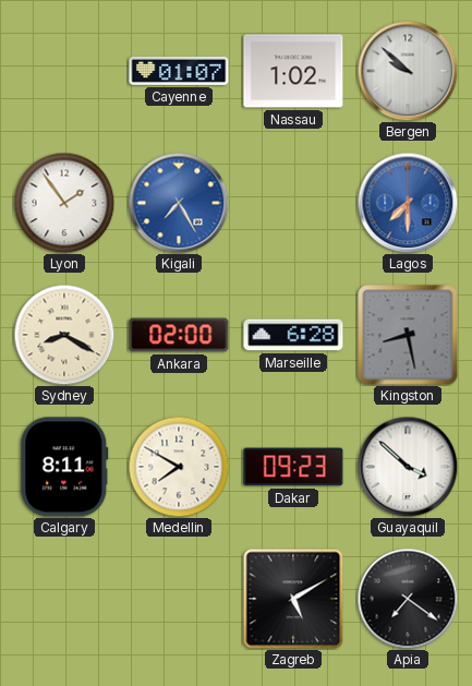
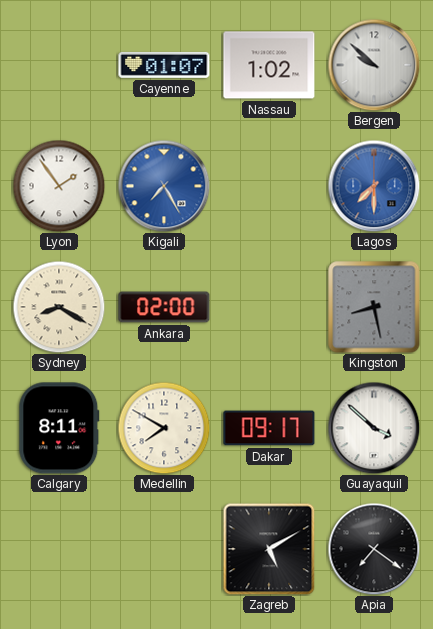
Marseille: 6:28 -> none (293, 335)
Dakar: 09:23 -> 09:17 (269, 428)
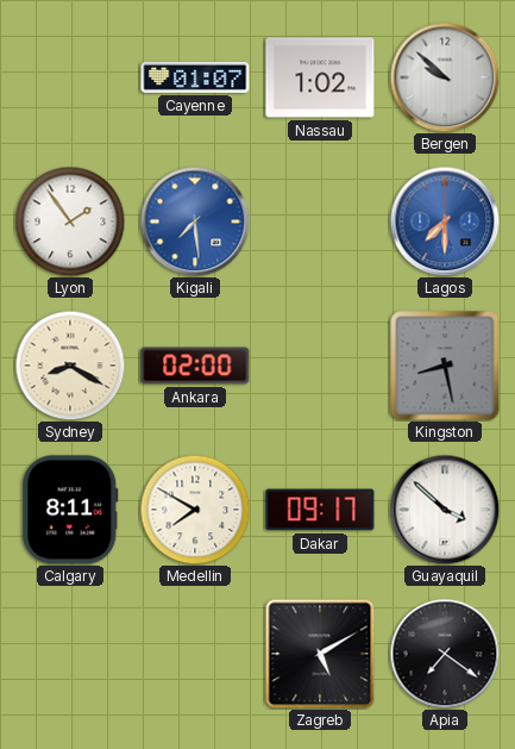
Kigali: 7:25 -> 7:29 (195, 221)
